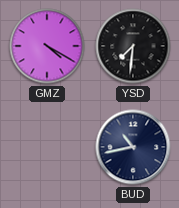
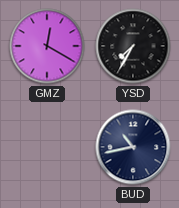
GMZ: 4:20 -> 12:20 (47, 46)
YSD: 7:31 -> 7:35 (133, 46)
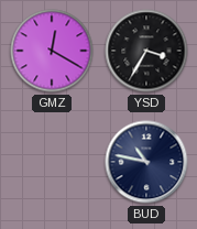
YSD: 7:35 -> 3:35 (146, 51)
BUD: 10:43 -> 10:47 (146, 162)
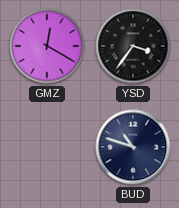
YSD: 3:35 -> 3:36 (133, 46)
BUD: 10:47 -> 10:48 (133, 147)
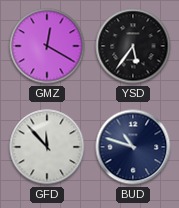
YSD: 3:36 -> 5:36 (133, 46)
GFD: none -> 11:53 (47, 147)
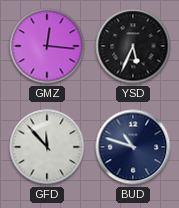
GMZ: 12:20 -> 12:16 (47, 46)
YSD: 5:36 -> 5:34 (133, 46)
